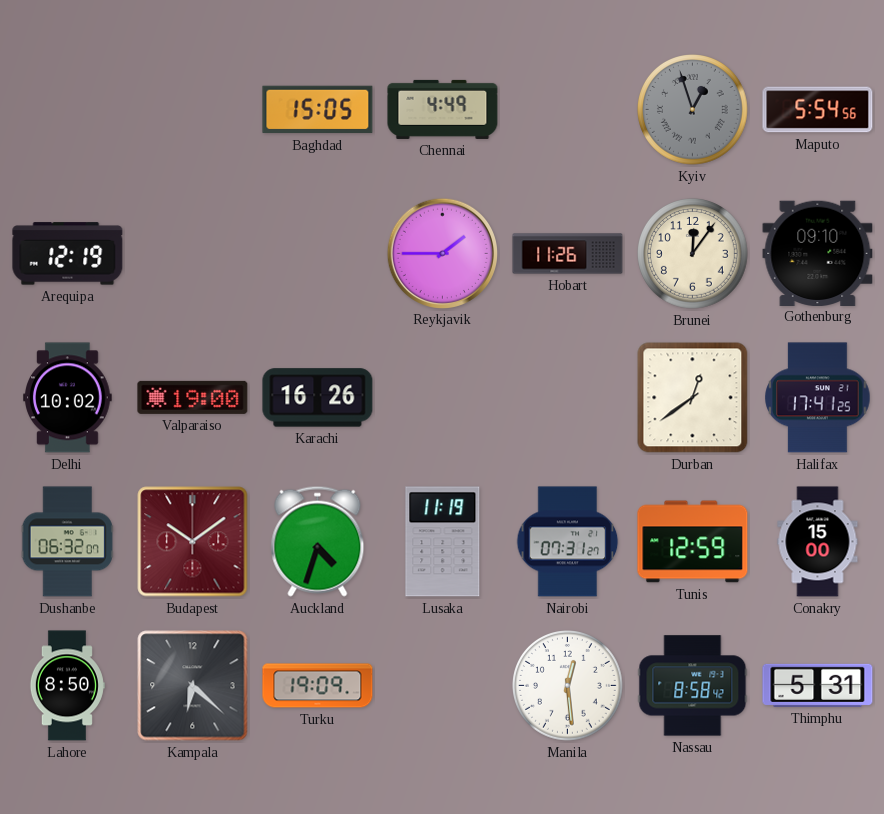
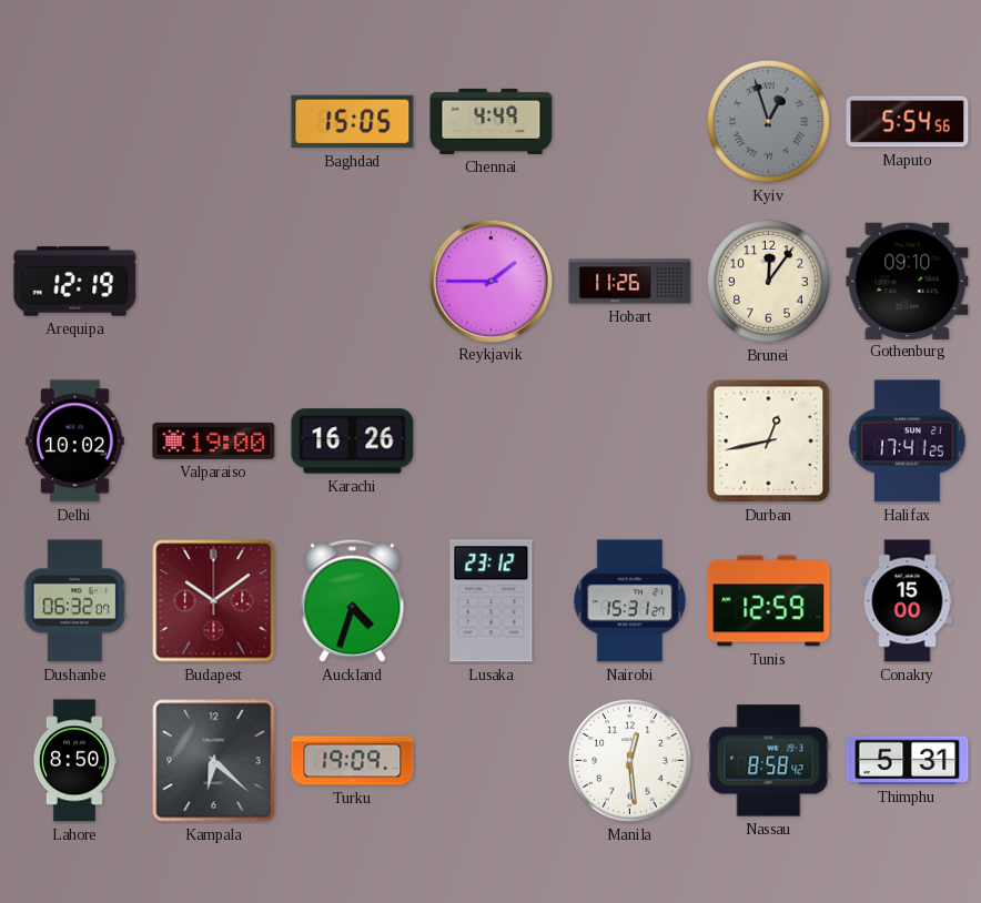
Durban: 12:39 -> 12:43 (769, 442)
Lusaka: 11:19 -> 23:12 (492, 601)
Nairobi: 07:31 -> 15:31 (630, 601)
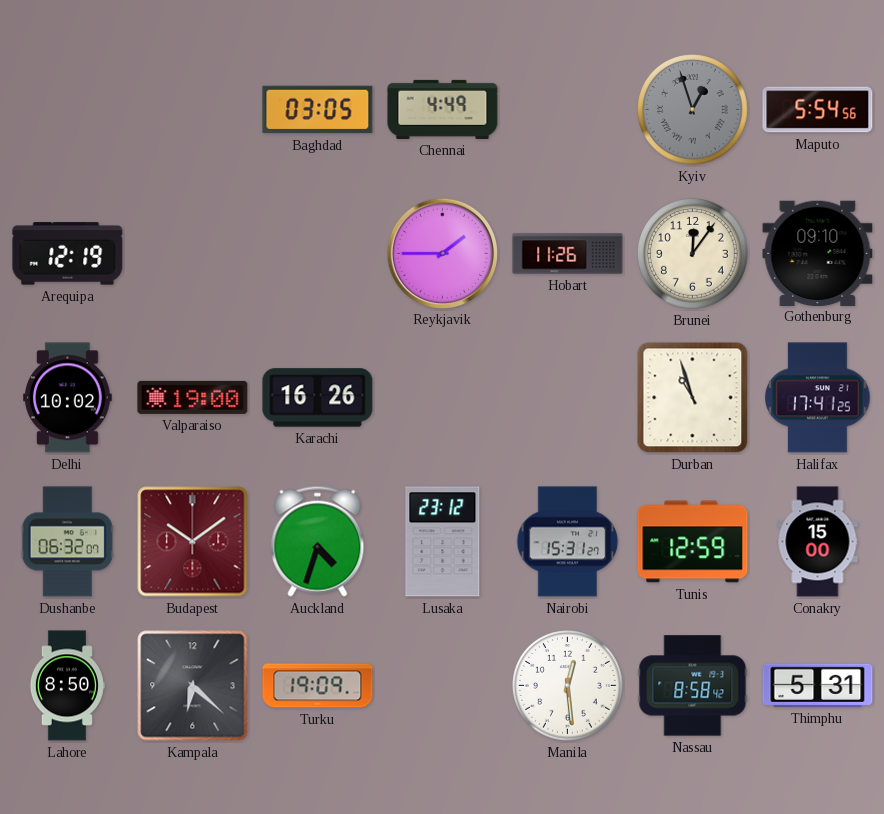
Baghdad: 15:05 -> 03:05 (318, 110)
Durban: 12:43 -> 10:57 (693, 398)
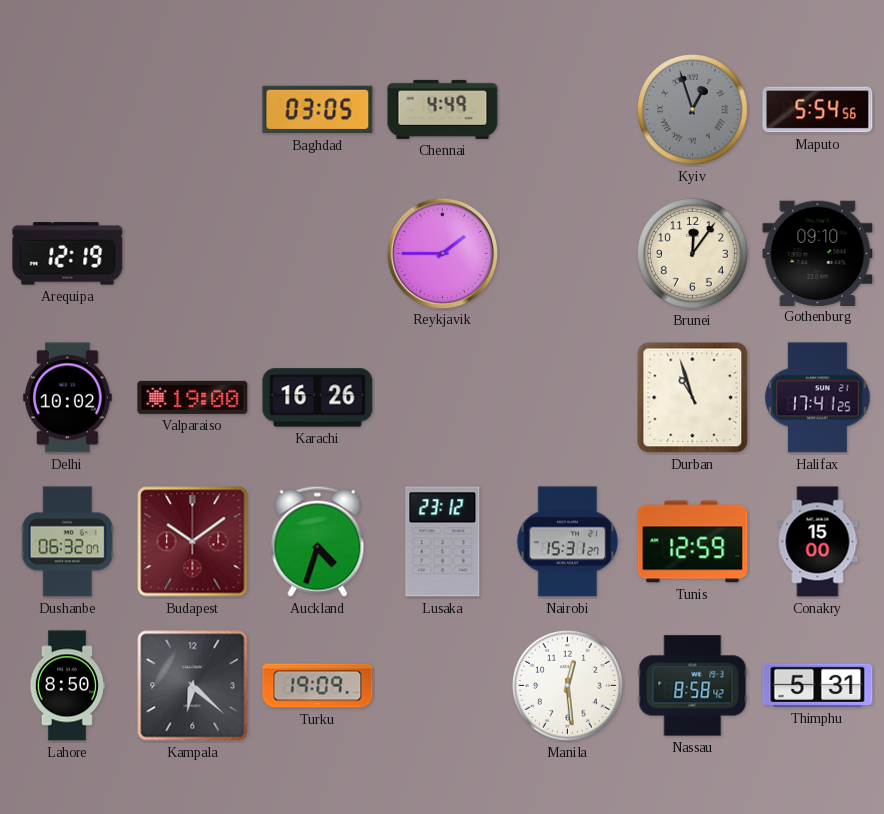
Hobart: 11:26 -> none (568, 254)
